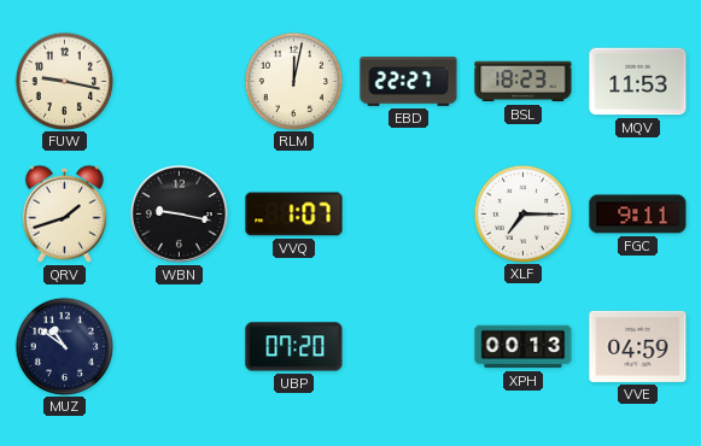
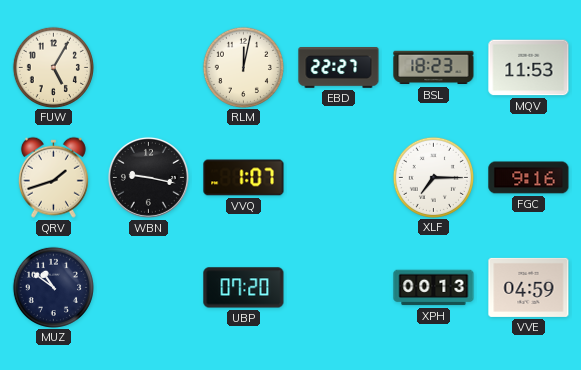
FUW: 9:17 -> 5:05 (53, 67)
FGC: 9:11 -> 9:16 (529, 178)
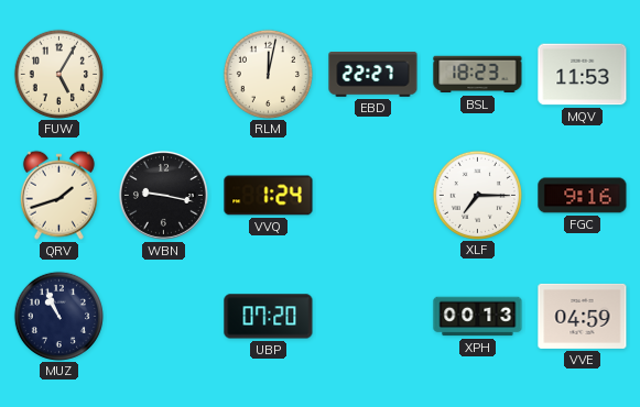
VVQ: 1:07 -> 1:24 (269, 196)
MUZ: 10:51 -> 10:56 (58, 316)
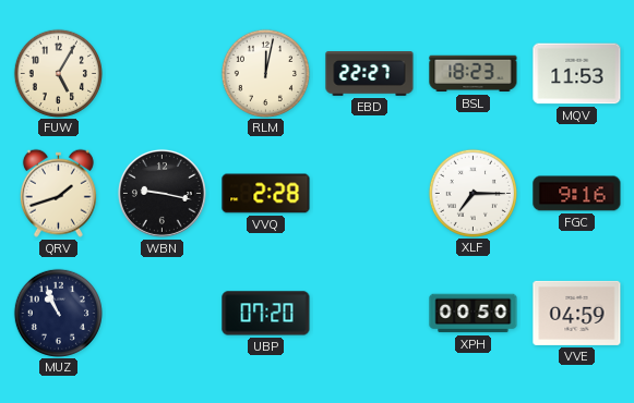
VVQ: 1:24 -> 2:28 (266, 194)
XPH: 00:13 -> 00:50 (474, 314)
